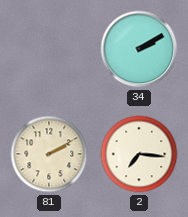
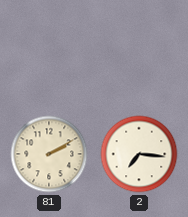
34: 2:10 -> none (139, 49)
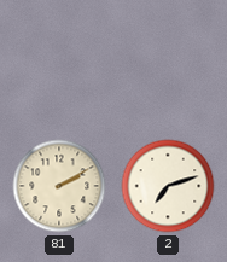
2: 7:16 -> 7:12 (168, 186)
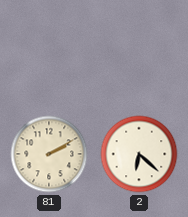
2: 7:12 -> 6:22 (139, 154)
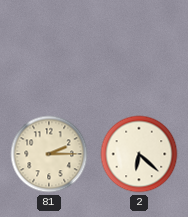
81: 2:10 -> 2:15 (49, 154)
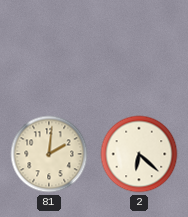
81: 2:15 -> 2:01 (49, 154)
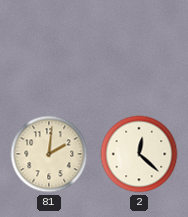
2: 6:22 -> 12:22 (139, 154)
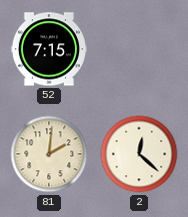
52: none -> 7:15 (49, 49)
